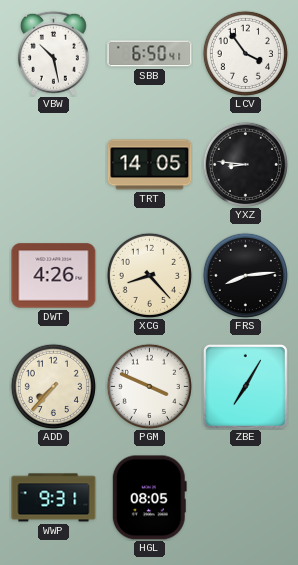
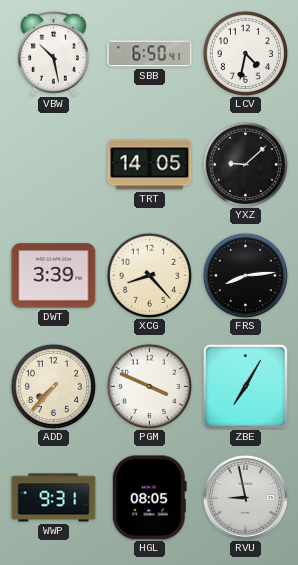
LCV: 3:54 -> 4:32 (245, 53)
YXZ: 8:46 -> 9:08 (245, 164)
DWT: 4:26 -> 3:39 (54, 276)
RVU: none -> 8:58 (245, 497)
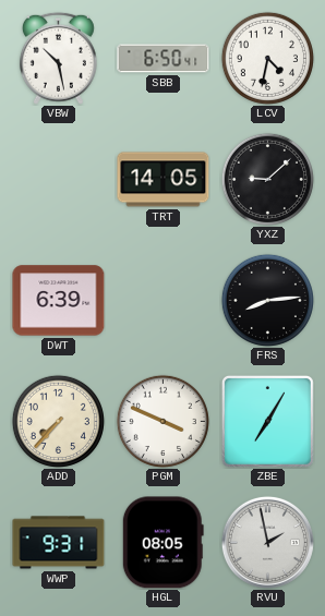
DWT: 3:39 -> 6:39 (59, 301)
XCG: 8:23 -> none (149, 275)
RVU: 8:58 -> 1:58 (267, 542)
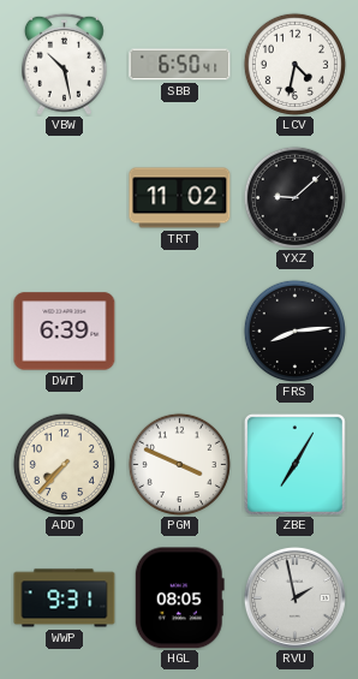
TRT: 14:05 -> 11:02 (180, 198)
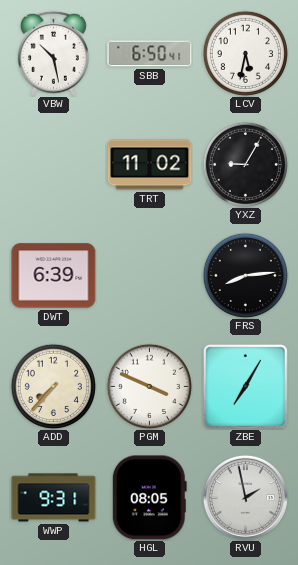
LCV: 4:32 -> 5:32 (245, 53)
YXZ: 9:08 -> 9:05 (245, 164)
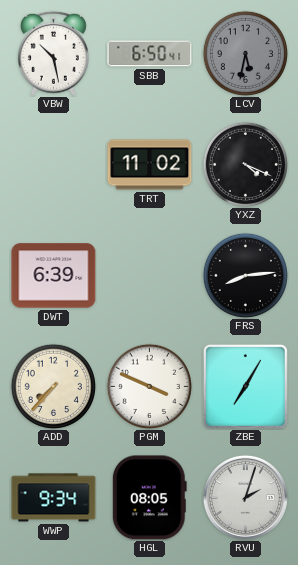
LCV dial: white -> grey (245, 53)
YXZ: 9:05 -> 4:19 (245, 164)
WWP: 9:31 -> 9:34 (54, 498)
RVU: 1:58 -> 2:03 (245, 497)
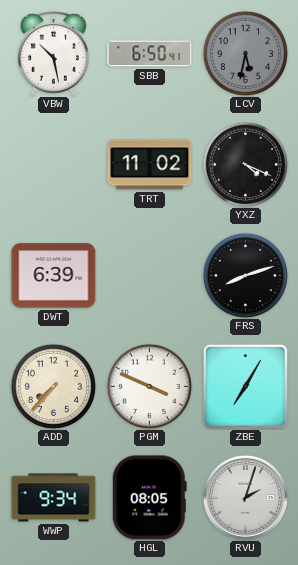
FRS: 8:14 -> 8:12 (245, 275)
